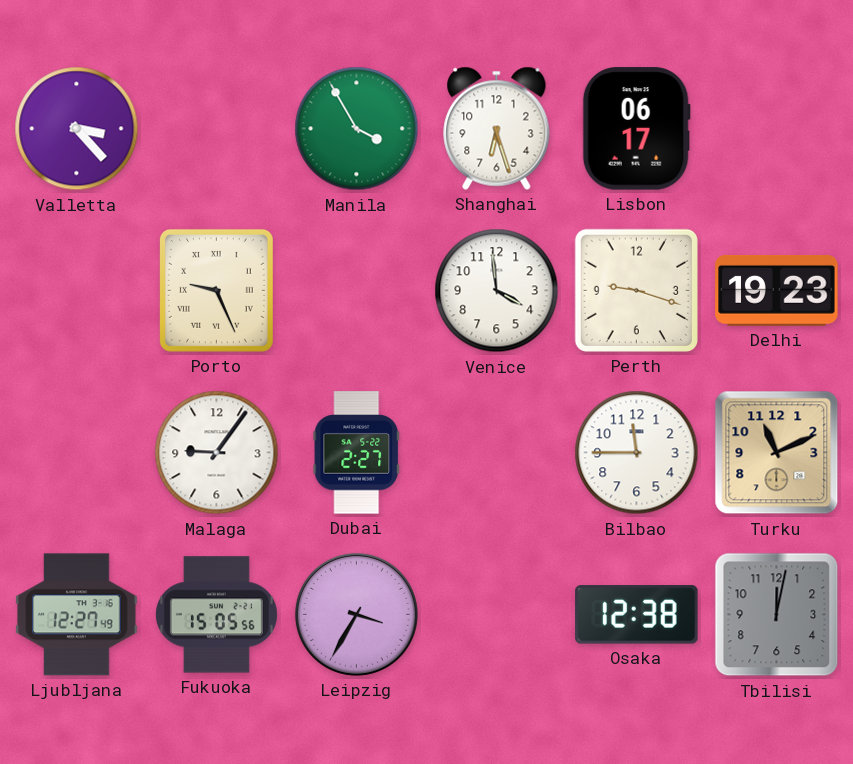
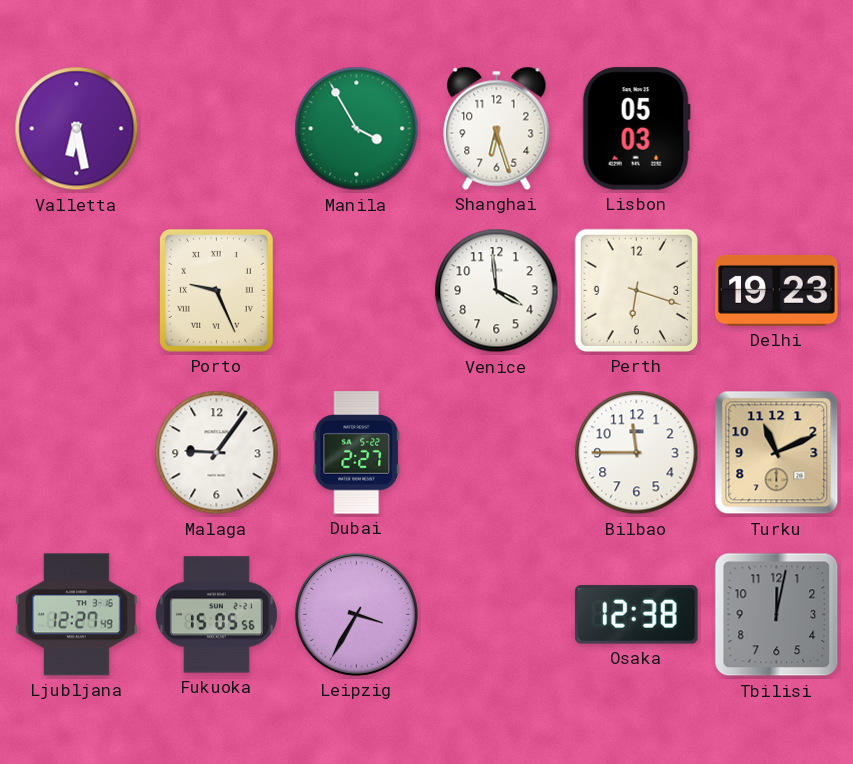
Valletta: 3:23 -> 6:28 (77, 129)
Lisbon: 06:17 -> 05:03 (636, 129)
Perth: 9:18 -> 6:18 (636, 290)
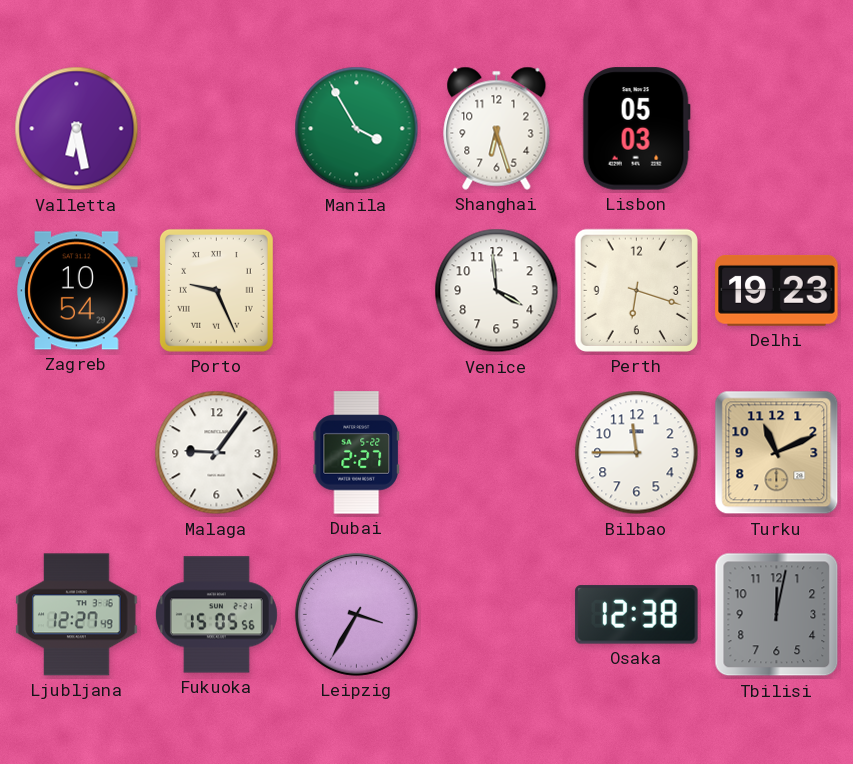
Zagreb: none -> 10:54 (77, 291)
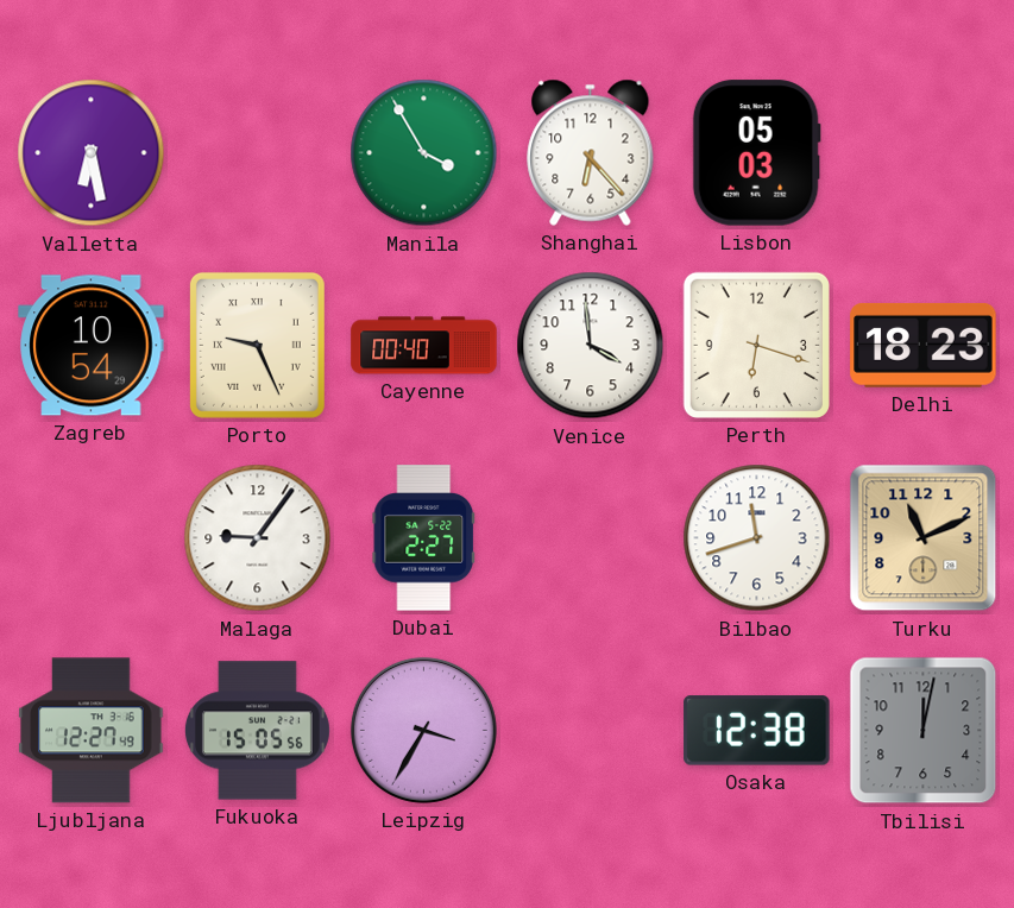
Shanghai: 6:27 -> 6:23 (591, 152)
Cayenne: none -> 00:40 (424, 346)
Delhi: 19:23 -> 18:23 (924, 345)
Bilbao: 11:45 -> 11:42 (757, 538)
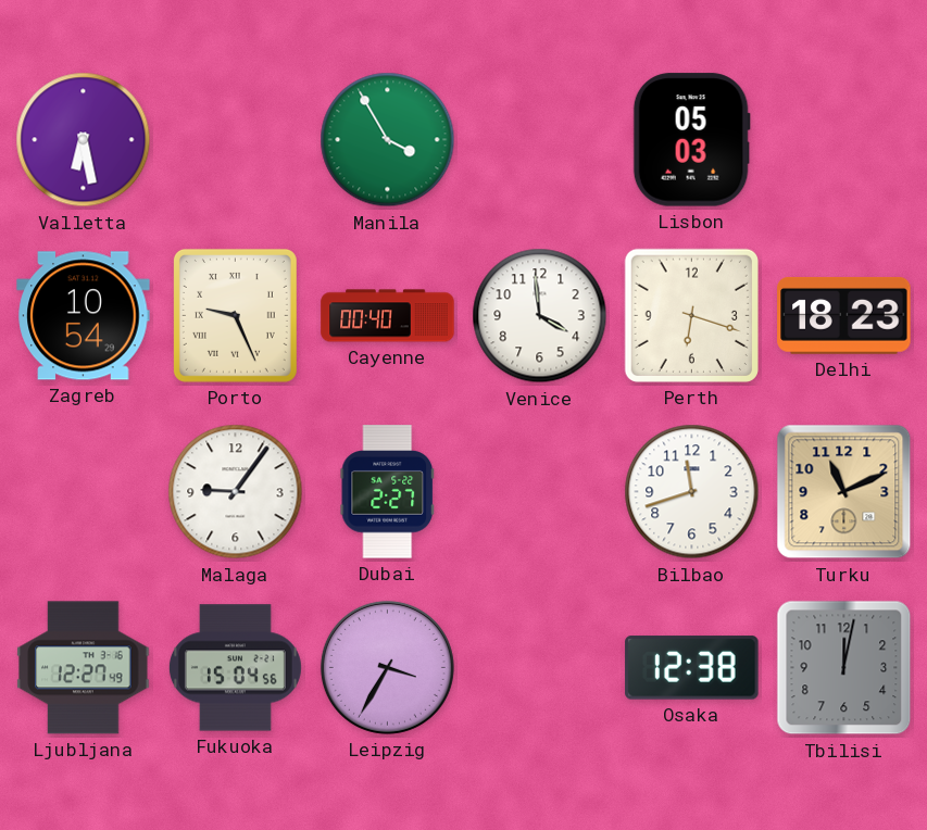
Shanghai: 6:23 -> none (591, 152)
Fukuoka: 15:05 -> 15:04 (235, 668)
